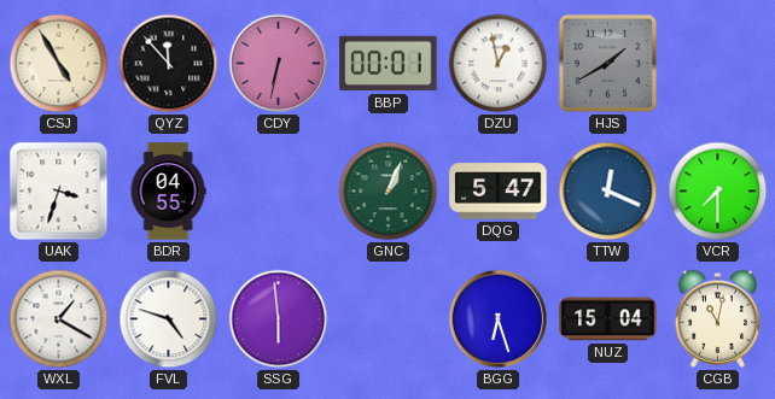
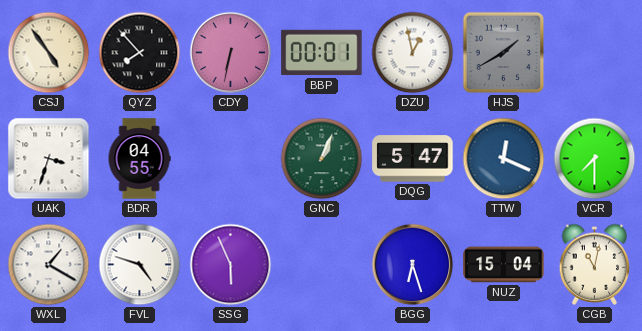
CSJ: 4:55 -> 4:54 (49, 53)
QYZ: 11:53 -> 7:53 (140, 53)
SSG: 5:59 -> 5:56 (231, 265)
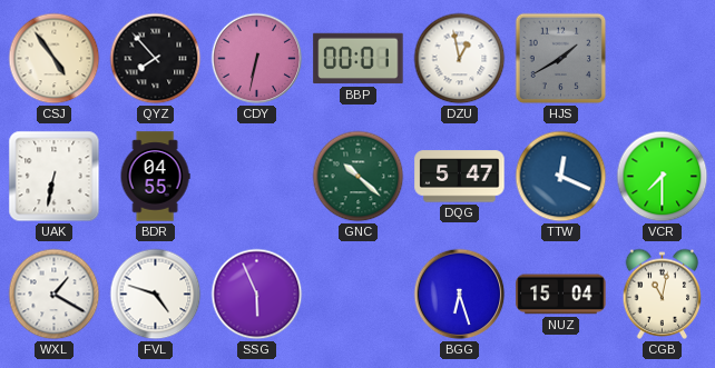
UAK: 3:33 -> 6:32 (55, 177)
GNC: 1:04 -> 10:22 (359, 177)
